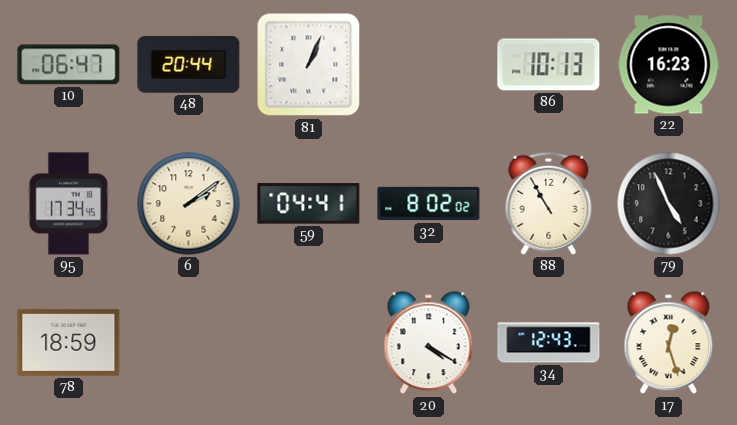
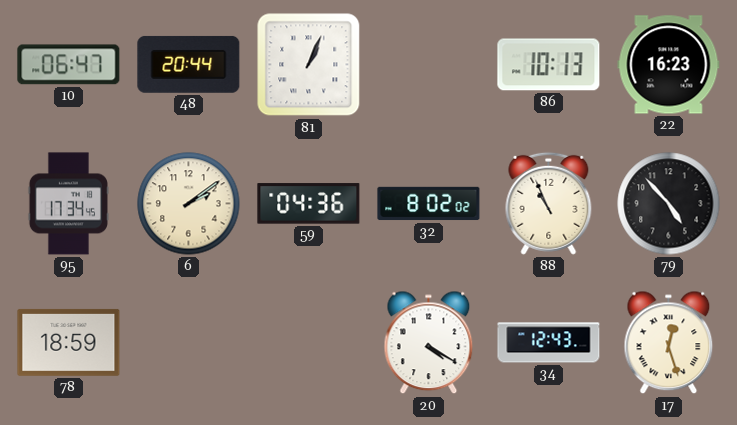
59: 04:41 -> 04:36 (309, 204)
88: 10:55 -> 10:56 (549, 203)
79: 4:56 -> 4:53 (669, 204)
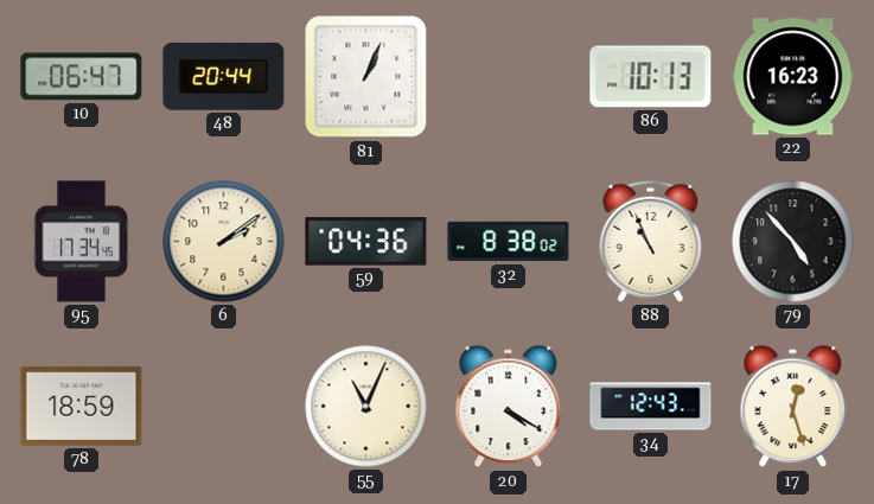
32: 8:02 -> 8:38 (509, 242)
55: none -> 11:04 (366, 407)
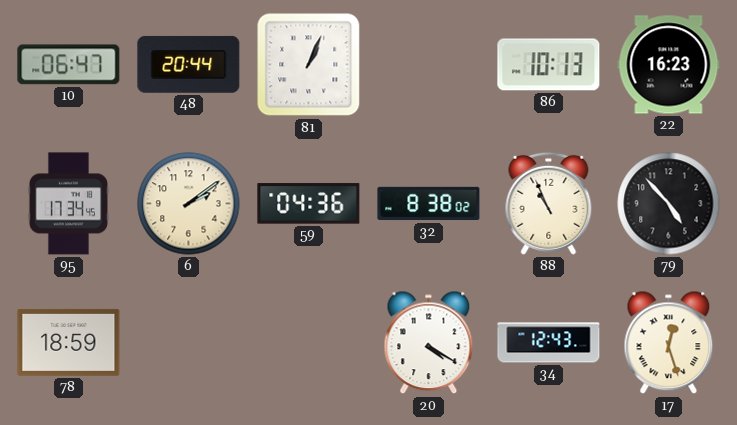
55: 11:04 -> none (366, 407)
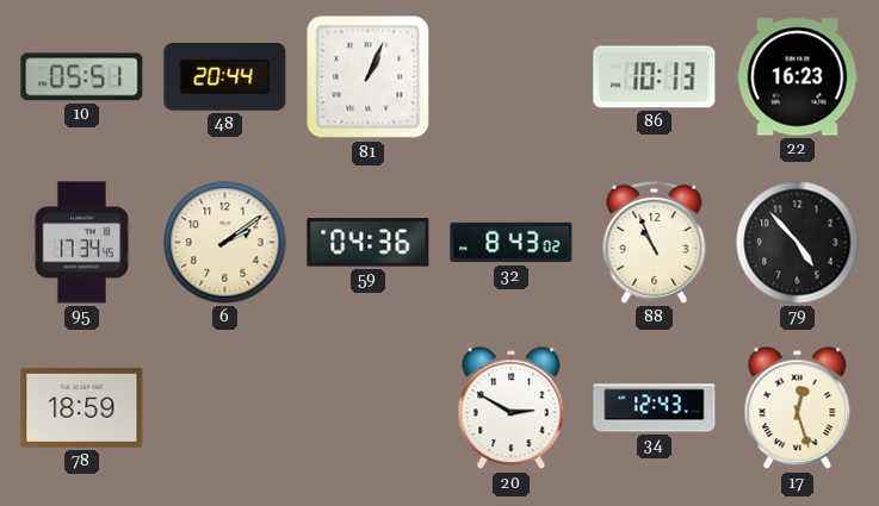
10: 06:47 -> 05:51 (82, 77)
32: 8:38 -> 8:43 (512, 243)
20: 4:20 -> 2:50 (512, 408)
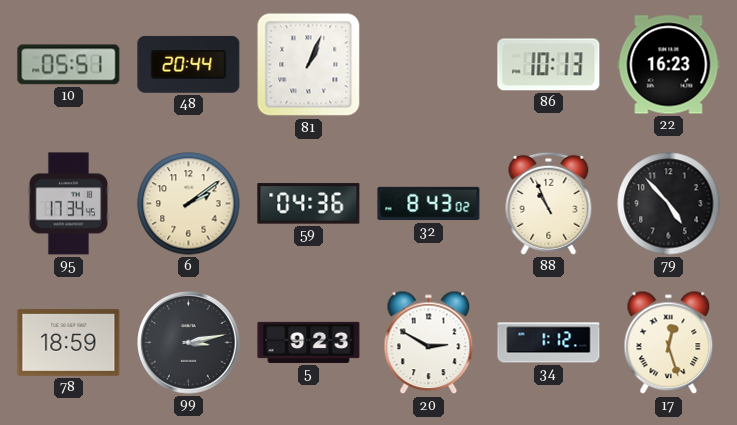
99: none -> 3:13 (189, 343)
5: none -> 9:23 (309, 342)
34: 12:43 -> 1:12 (549, 343)
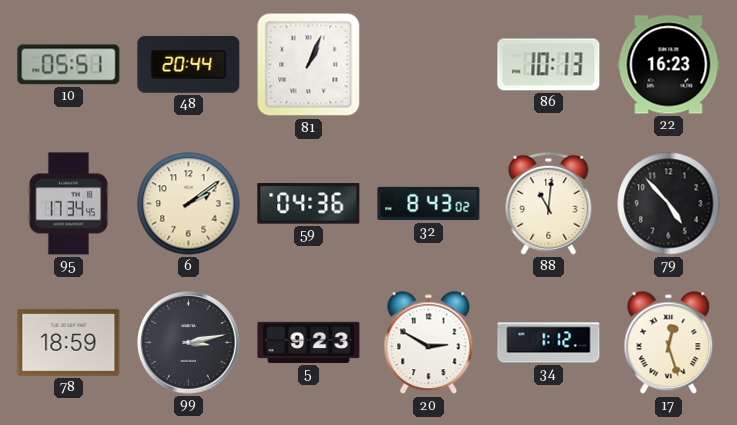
88: 10:56 -> 11:01 (549, 203)
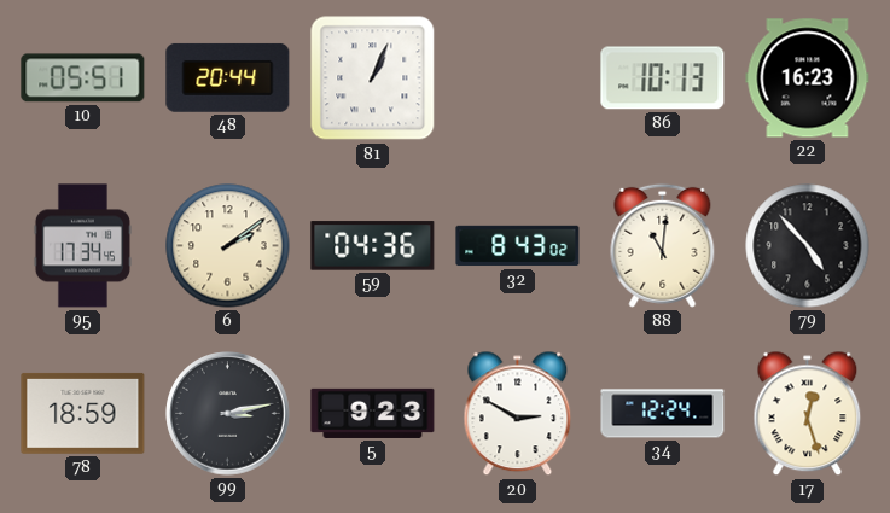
34: 1:12 -> 12:24 (663, 414)
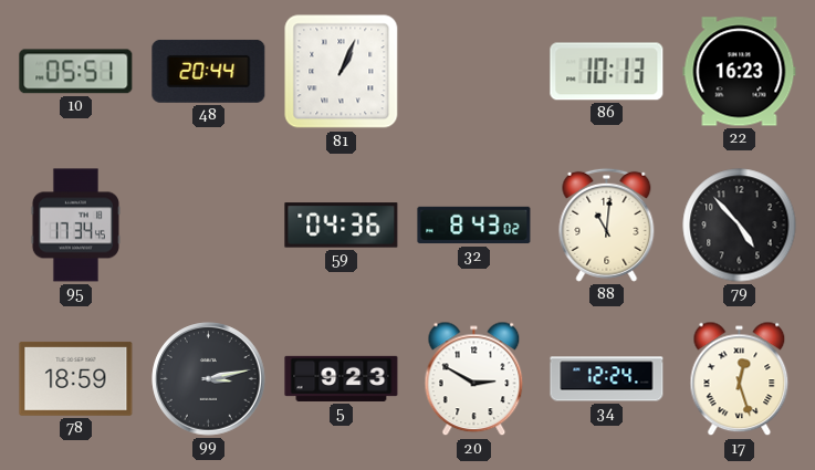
6: 2:09 -> none (228, 246)
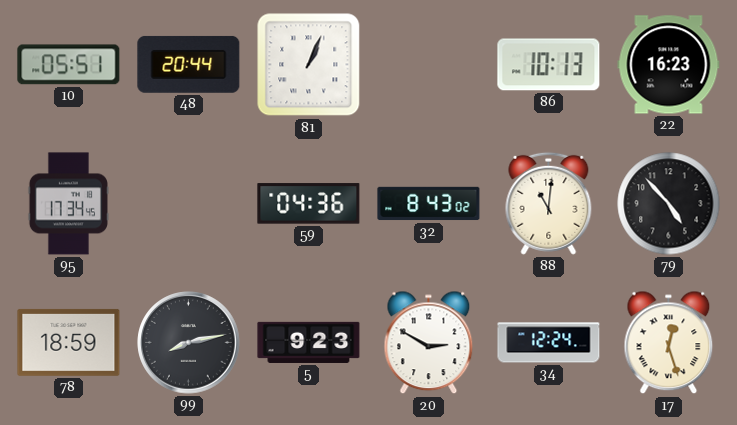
99: 3:13 -> 8:13 (189, 343)
